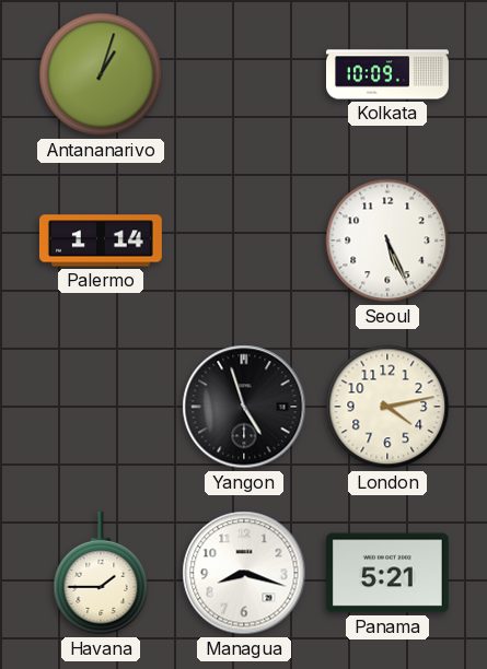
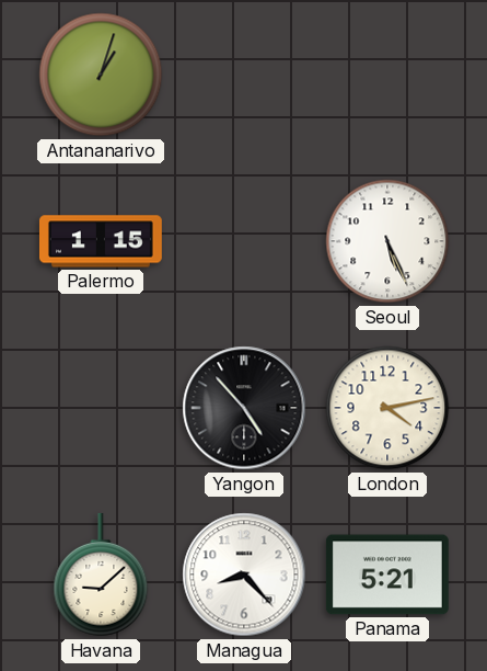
Kolkata: 10:09 -> none (389, 74)
Palermo: 1:14 -> 1:15 (101, 241)
Yangon: 4:57 -> 4:53 (244, 408)
Havana: 1:45 -> 9:08 (101, 575)
Managua: 8:18 -> 8:23 (244, 575)
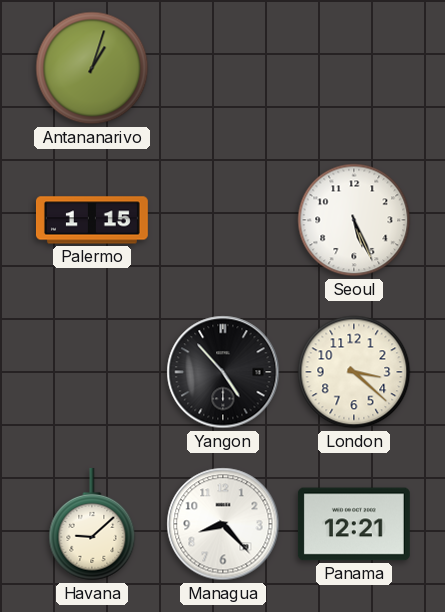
London: 4:13 -> 3:22 (354, 372)
Panama: 5:21 -> 12:21 (354, 524)
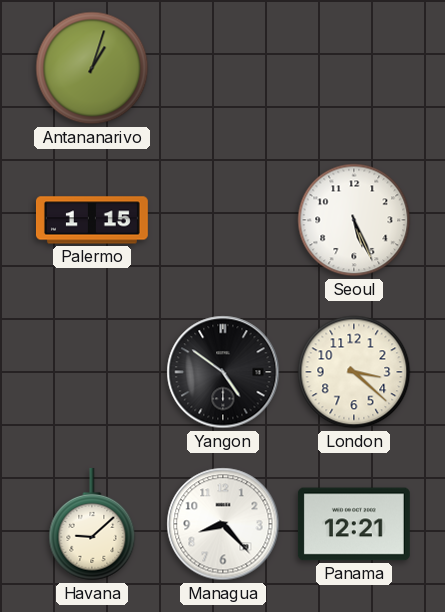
Yangon: 4:53 -> 4:51 (223, 372)
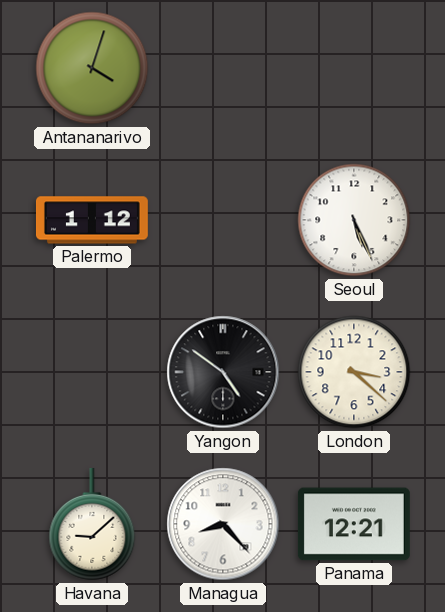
Antananarivo: 1:03 -> 4:03 (92, 68)
Palermo: 1:15 -> 1:12 (92, 220)
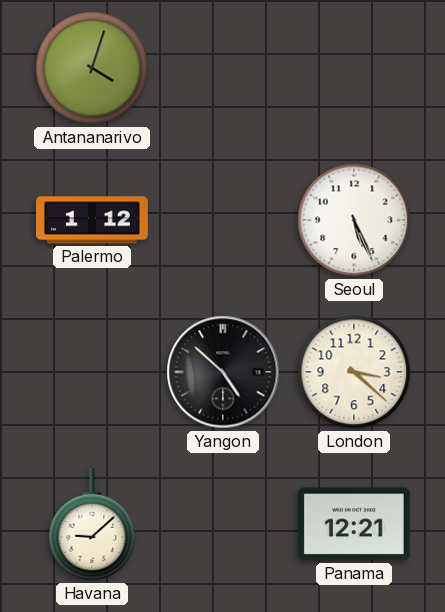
Yangon: 4:51 -> 4:52 (223, 372)
Managua: 8:23 -> none (223, 524)
